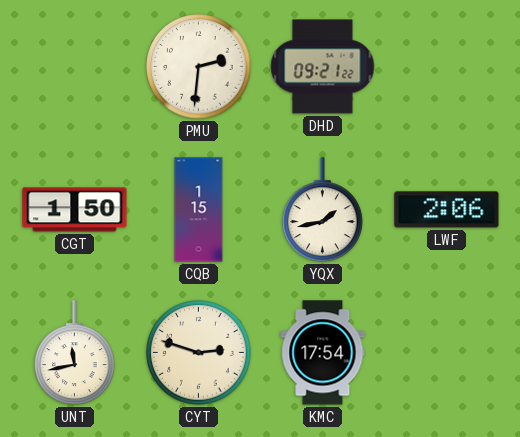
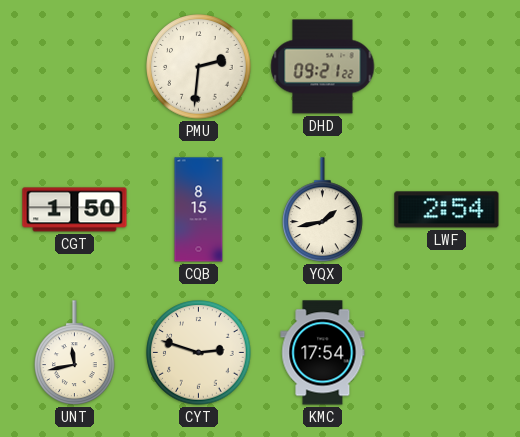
CQB: 1:15 -> 8:15 (199, 210)
LWF: 2:06 -> 2:54 (447, 210)
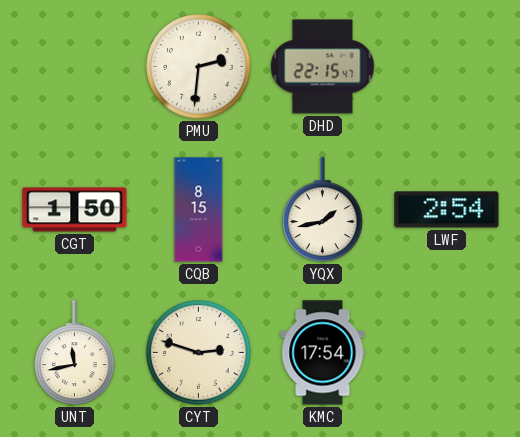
DHD: 09:21 -> 22:15 (323, 67)
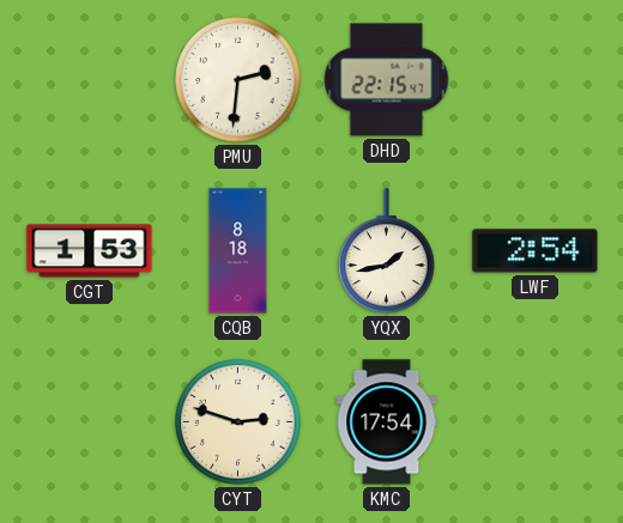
CGT: 1:50 -> 1:53 (90, 251)
CQB: 8:15 -> 8:18 (238, 251)
UNT: 11:43 -> none (75, 353)
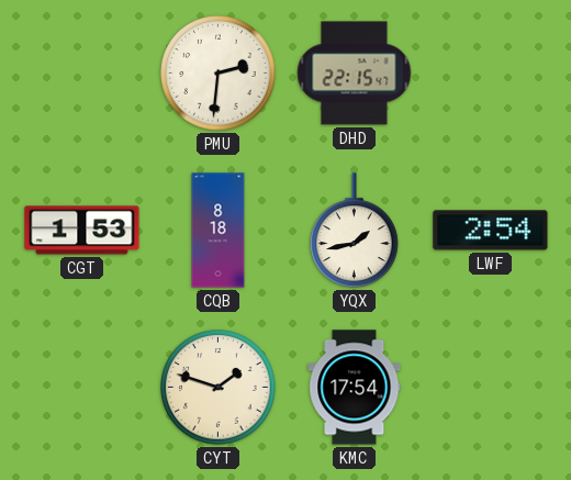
CYT: 2:48 -> 1:48 (219, 388)
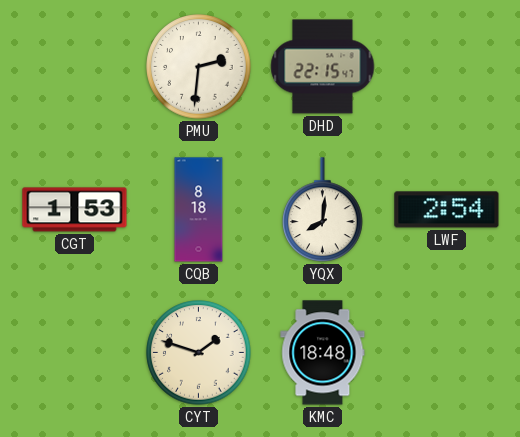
YQX: 1:43 -> 8:01 (323, 210)
KMC: 17:54 -> 18:48 (323, 353)
